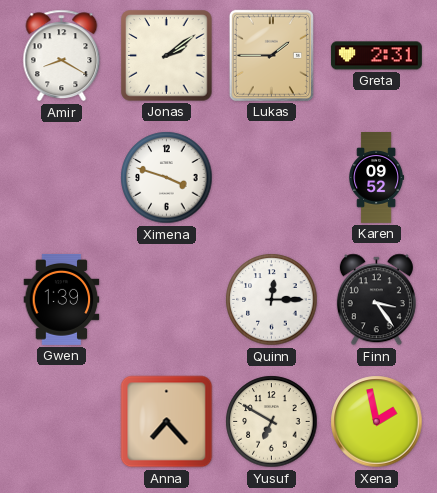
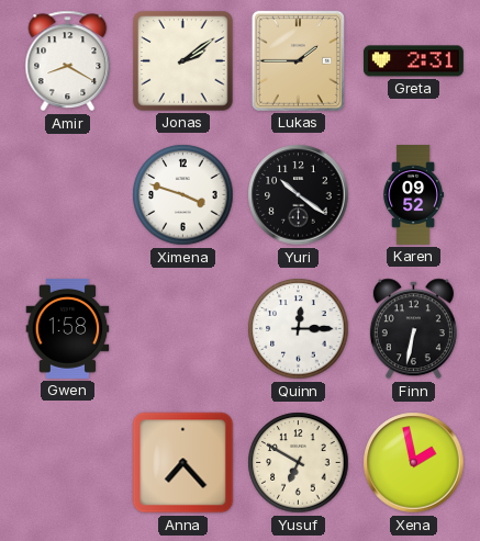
Yuri: none -> 10:21 (299, 195)
Gwen: 1:39 -> 1:58 (68, 328)
Finn: 3:24 -> 6:32 (413, 329)
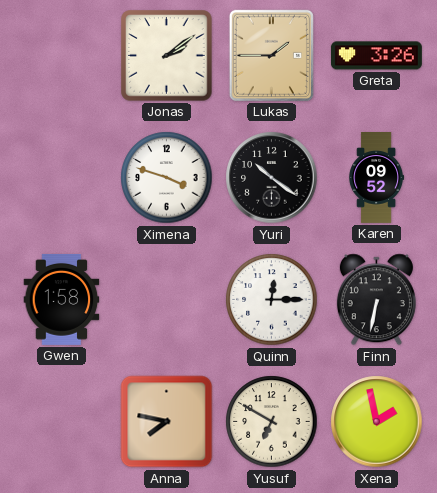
Amir: 8:20 -> none (68, 61)
Greta: 2:31 -> 3:26 (376, 56)
Anna: 7:23 -> 7:47 (167, 422)
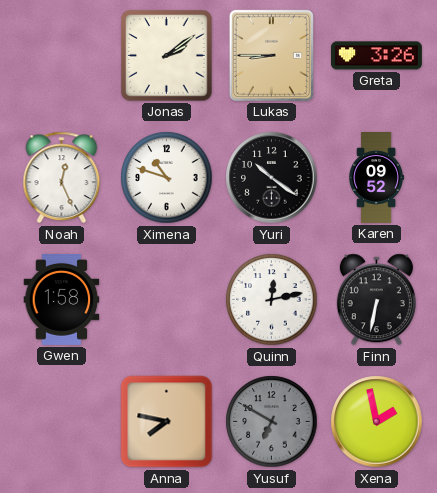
Lukas: 1:45 -> 8:45 (271, 55)
Noah: none -> 12:26 (62, 178)
Ximena: 3:48 -> 10:48 (167, 178)
Quinn: 12:15 -> 12:13 (272, 300)
Yusuf dial: cream -> grey (272, 422)
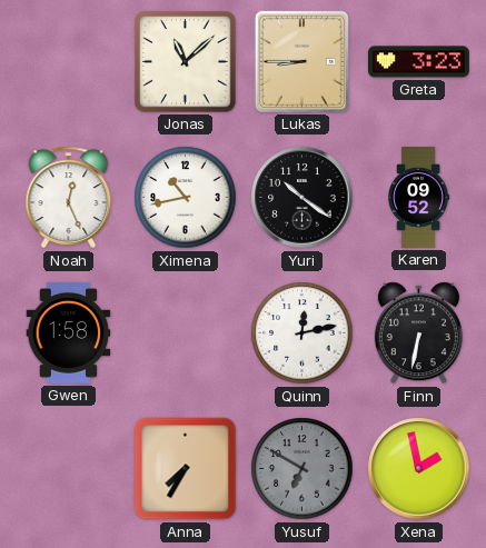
Jonas: 2:09 -> 11:08 (186, 62)
Greta: 3:26 -> 3:23 (418, 62)
Ximena: 10:48 -> 10:43 (186, 198)
Anna: 7:47 -> 7:35 (186, 469)
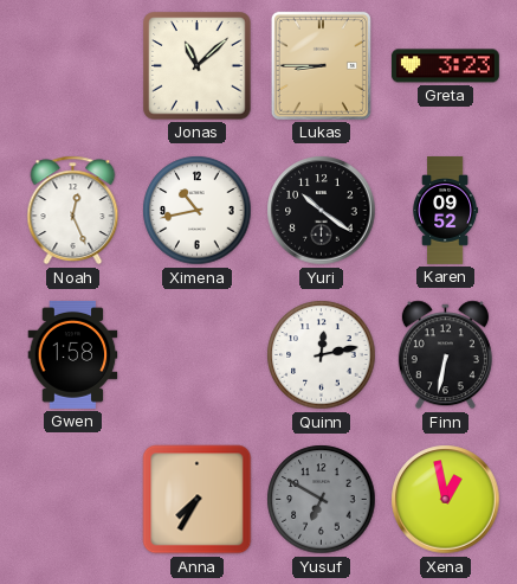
Xena: 1:58 -> 12:58 (446, 500)
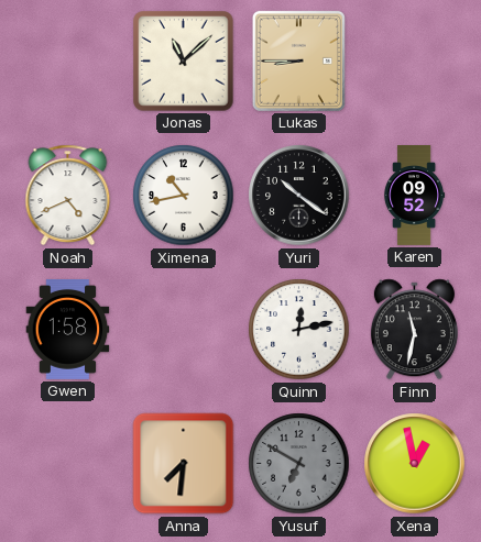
Greta: 3:23 -> none (445, 66)
Noah: 12:26 -> 4:41 (68, 196)
Finn: 6:32 -> 11:32 (414, 330)
Anna: 7:35 -> 7:31 (184, 464)
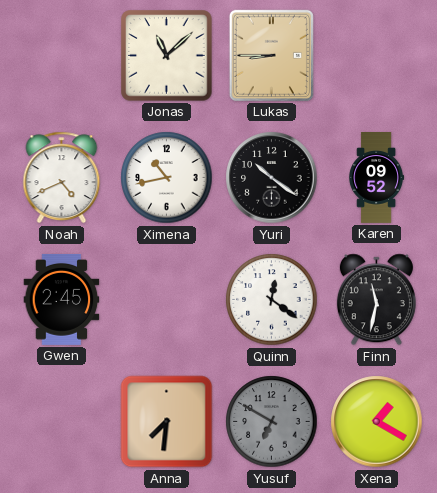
Gwen: 1:58 -> 2:45 (62, 299)
Quinn: 12:13 -> 12:21 (272, 300)
Xena: 12:58 -> 1:20 (377, 422)
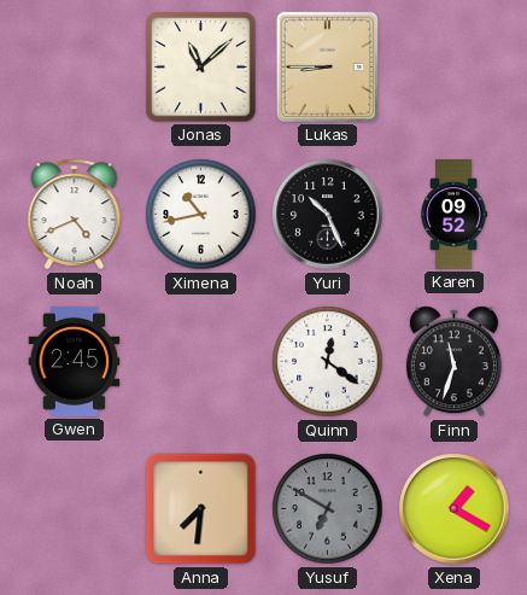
Yuri: 10:21 -> 10:26 (328, 215)
Finn: 11:32 -> 11:33 (453, 362)
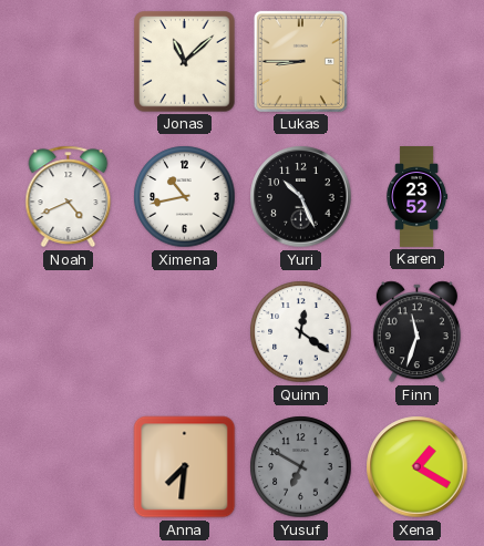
Karen: 09:52 -> 23:52 (418, 197)
Gwen: 2:45 -> none (75, 361)
